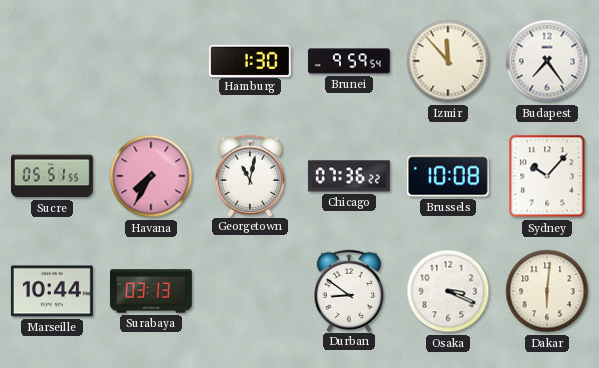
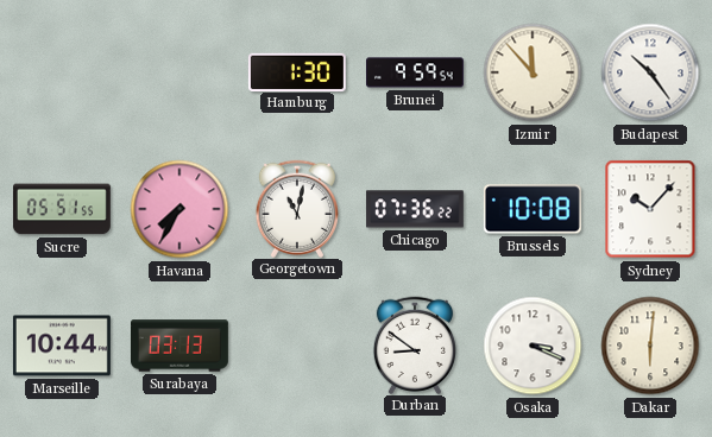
Budapest: 7:24 -> 10:24 (650, 72)
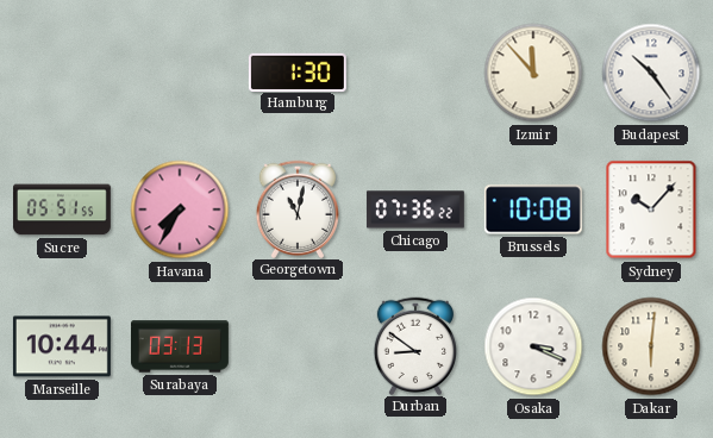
Brunei: 9:59 -> none (415, 72)
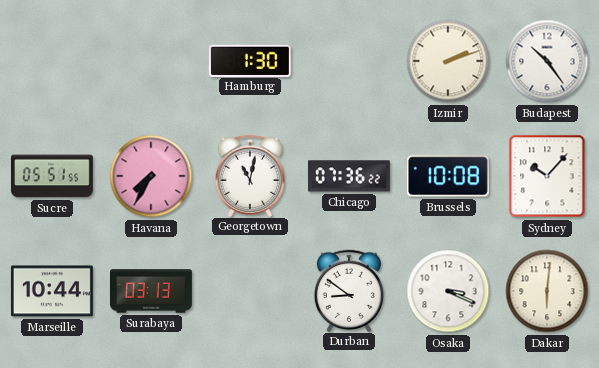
Izmir: 11:53 -> 2:12 (448, 61)
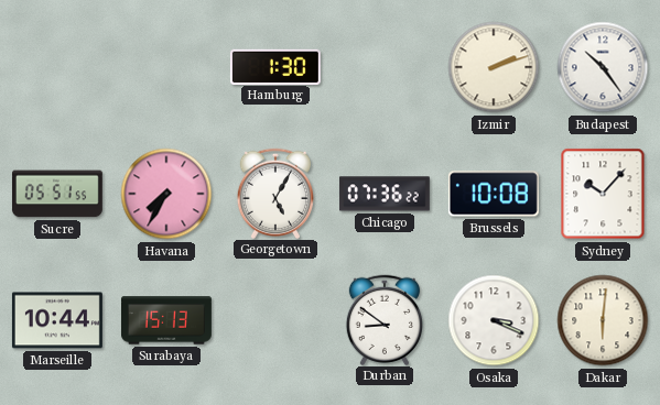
Georgetown: 11:02 -> 5:05 (274, 193)
Surabaya: 03:13 -> 15:13 (166, 320)
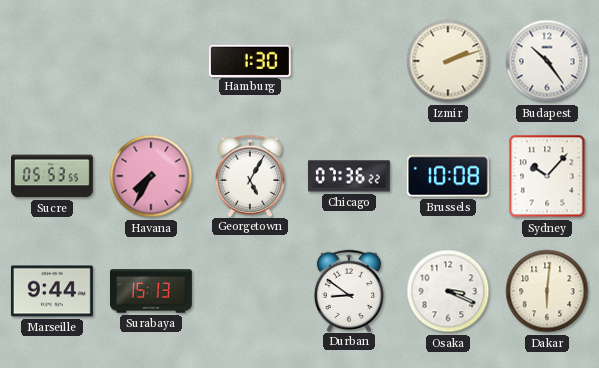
Sucre: 05:51 -> 05:53 (52, 176)
Marseille: 10:44 -> 9:44 (52, 291)
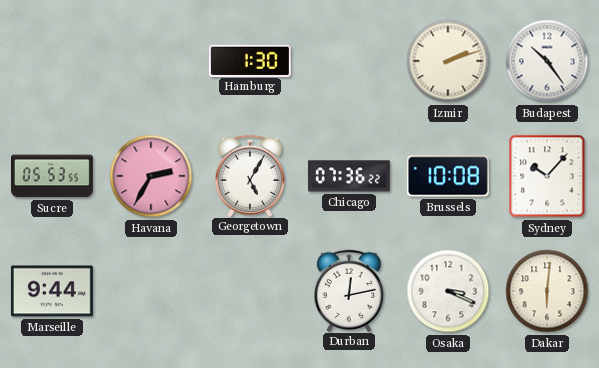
Havana: 7:35 -> 2:35 (151, 176)
Surabaya: 15:13 -> none (151, 291)
Durban: 8:51 -> 12:13 (348, 290)
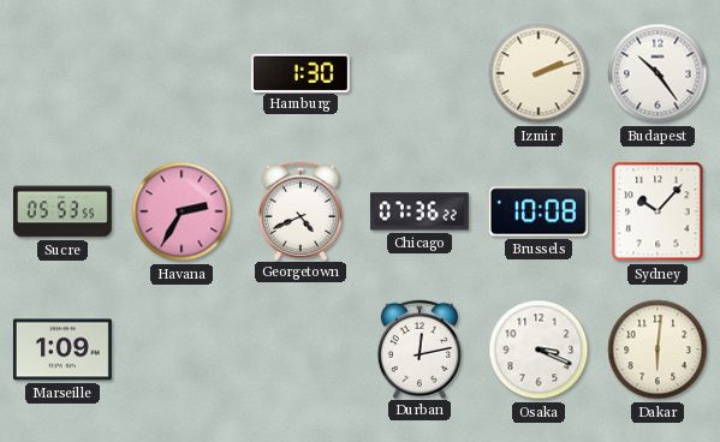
Georgetown: 5:05 -> 4:41 (299, 210)
Marseille: 9:44 -> 1:09 (63, 350)
